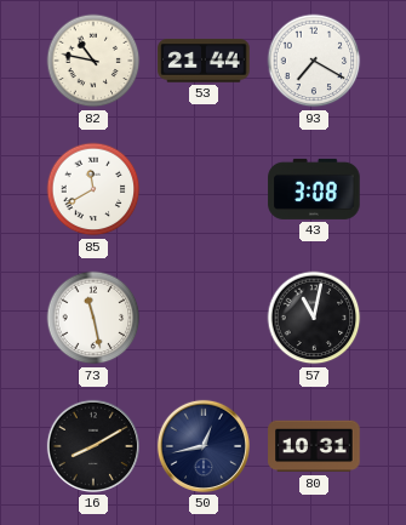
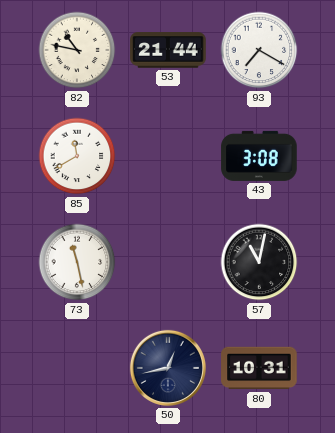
16: 8:10 -> none (93, 446)
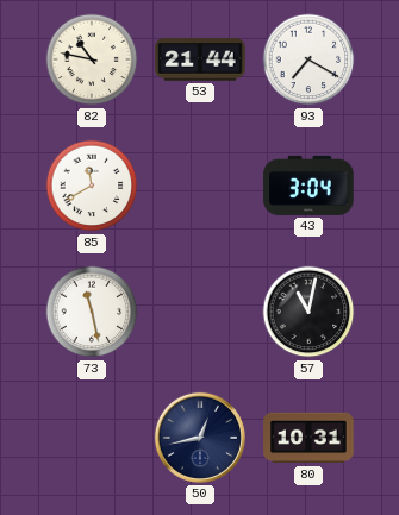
43: 3:08 -> 3:04 (308, 186)
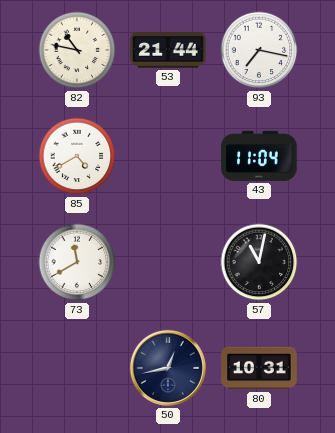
93: 7:20 -> 7:17 (259, 50)
85: 11:40 -> 4:40 (77, 156)
43: 3:04 -> 11:04 (259, 156)
73: 11:28 -> 11:40 (77, 262)
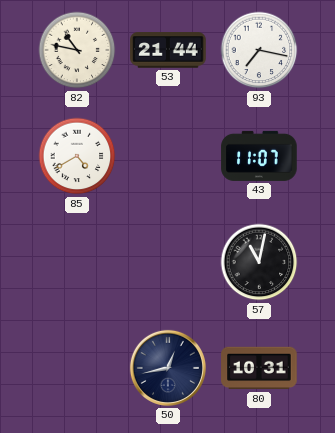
43: 11:04 -> 11:07 (259, 156)
73: 11:40 -> none (77, 262)
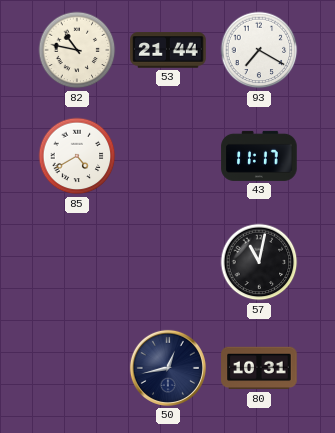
93: 7:17 -> 7:20 (259, 50)
43: 11:07 -> 11:17 (259, 156)
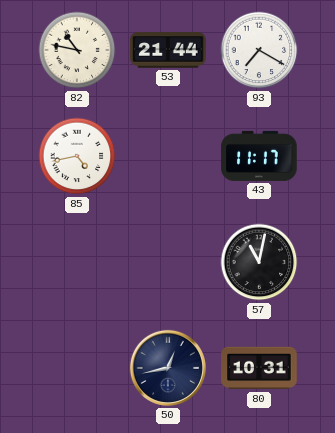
85: 4:40 -> 4:43 (77, 156)
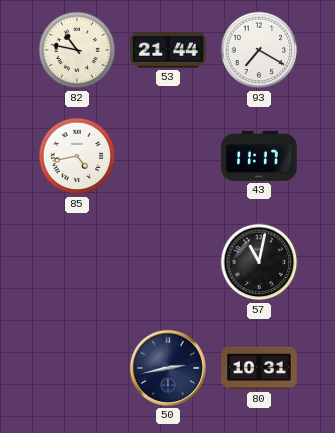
50: 12:43 -> 2:43 (168, 368)
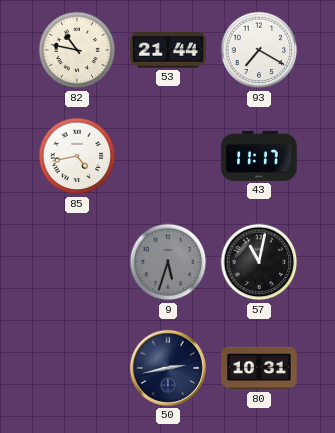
9: none -> 5:33 (168, 262)
